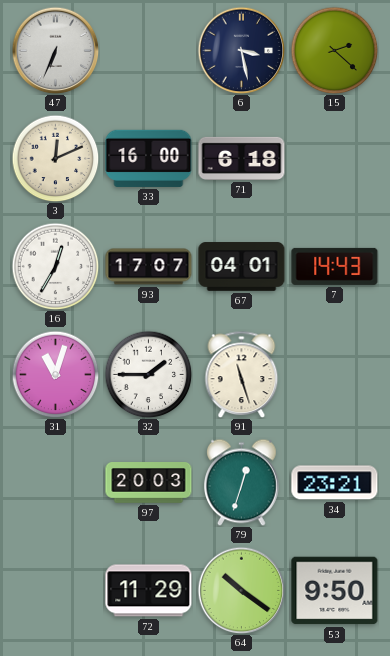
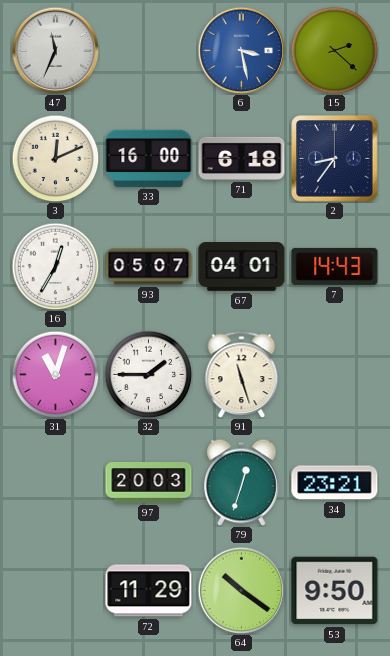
47: 6:34 -> 11:34 (55, 50)
6 dial: navy -> blue (241, 50)
2: none -> 8:36 (335, 159)
93: 17:07 -> 05:07 (149, 267)
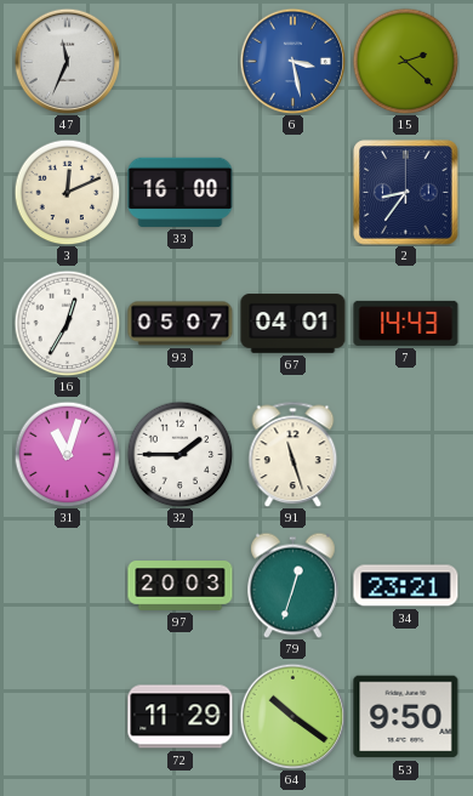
71: 6:18 -> none (242, 158)
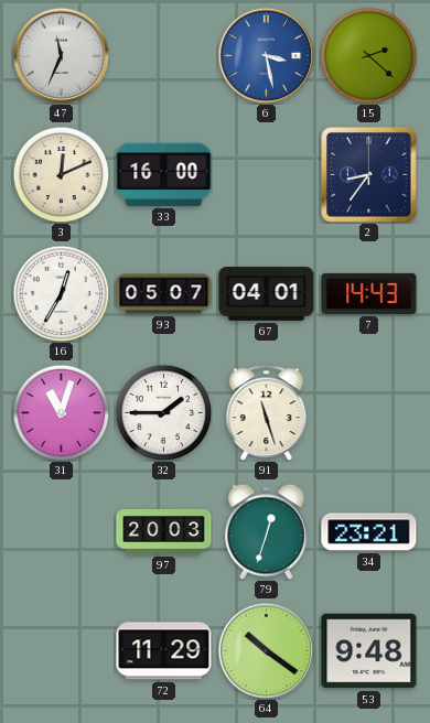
53: 9:50 -> 9:48 (369, 651)
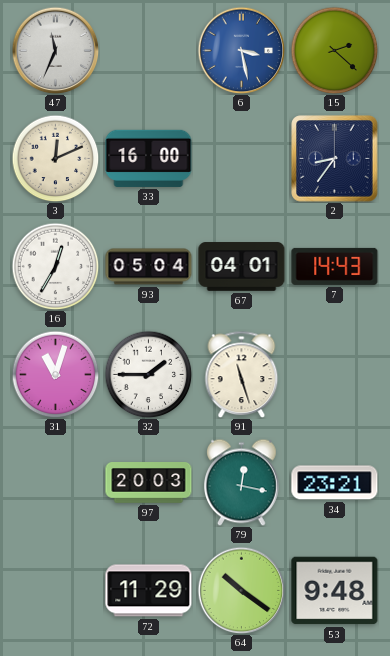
93: 05:07 -> 05:04 (149, 267)
79: 12:33 -> 12:17 (242, 482)
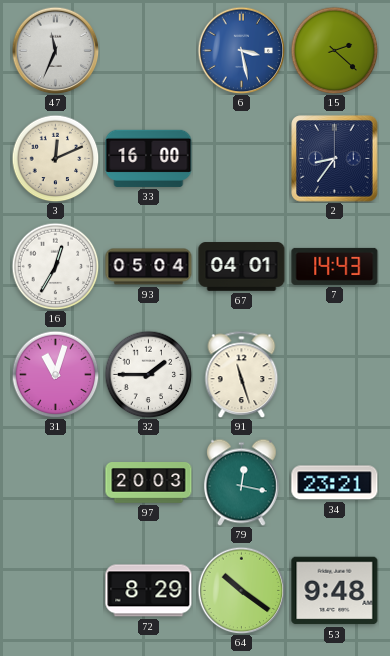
72: 11:29 -> 8:29 (149, 591)
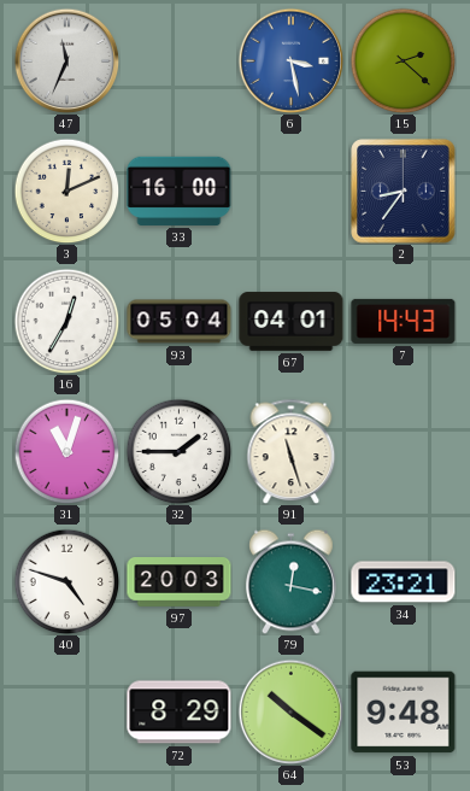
40: none -> 4:48 (66, 581)
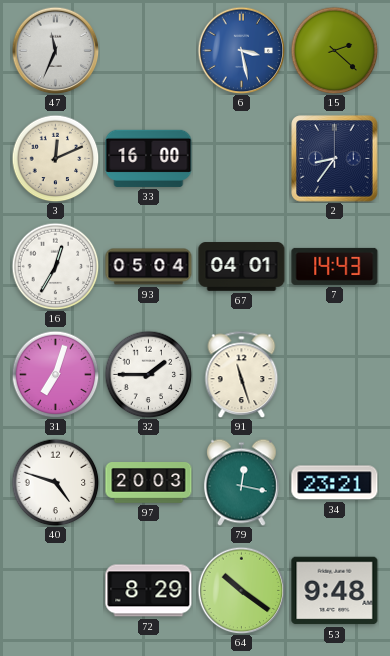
31: 11:03 -> 7:03 (55, 374)
